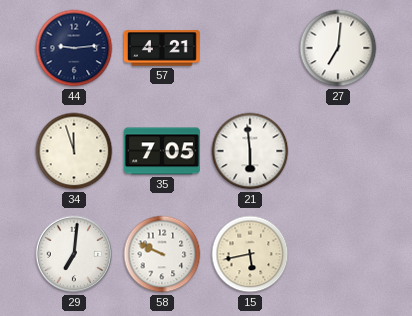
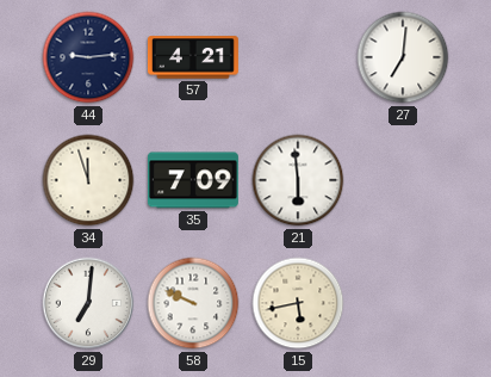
35: 7:05 -> 7:09 (193, 180)
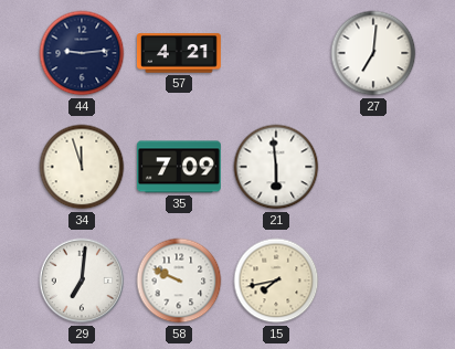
15: 5:43 -> 7:43 (276, 281)
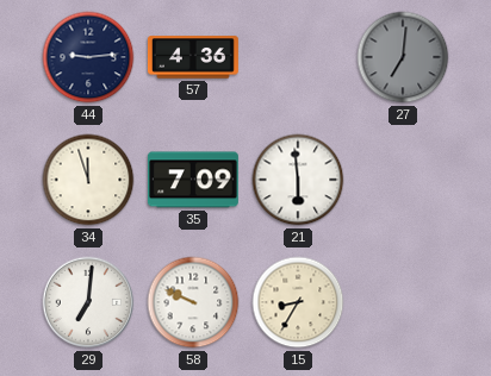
57: 4:21 -> 4:36 (193, 57)
27 dial: white -> grey (403, 57)
15: 7:43 -> 8:35 (298, 302)
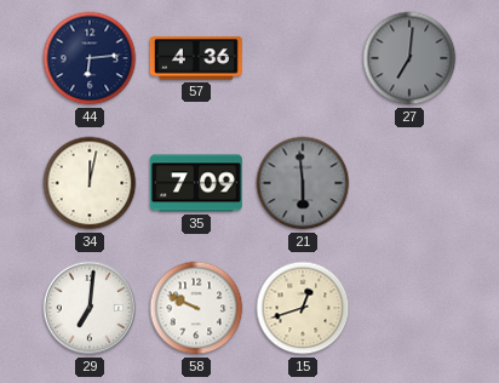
44: 9:14 -> 6:14 (90, 58)
34: 11:57 -> 12:02 (90, 183)
21 dial: white -> grey (303, 183)
15: 8:35 -> 12:42 (303, 308)
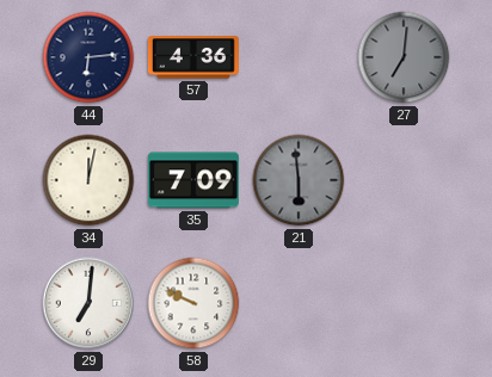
15: 12:42 -> none (303, 308)
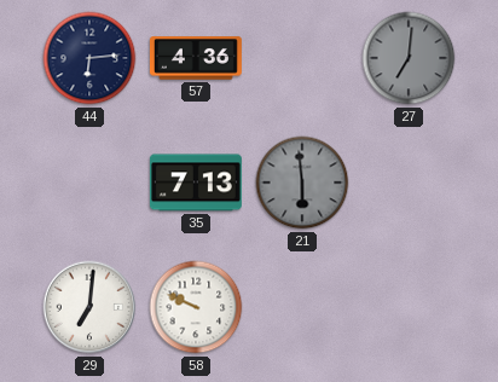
34: 12:02 -> none (88, 180)
35: 7:09 -> 7:13 (196, 183)
